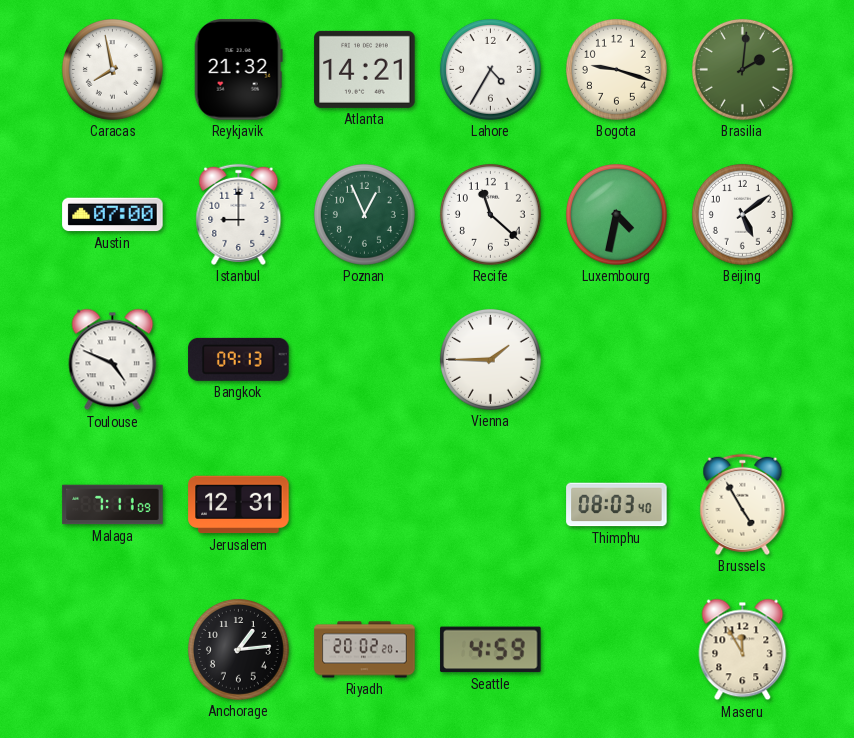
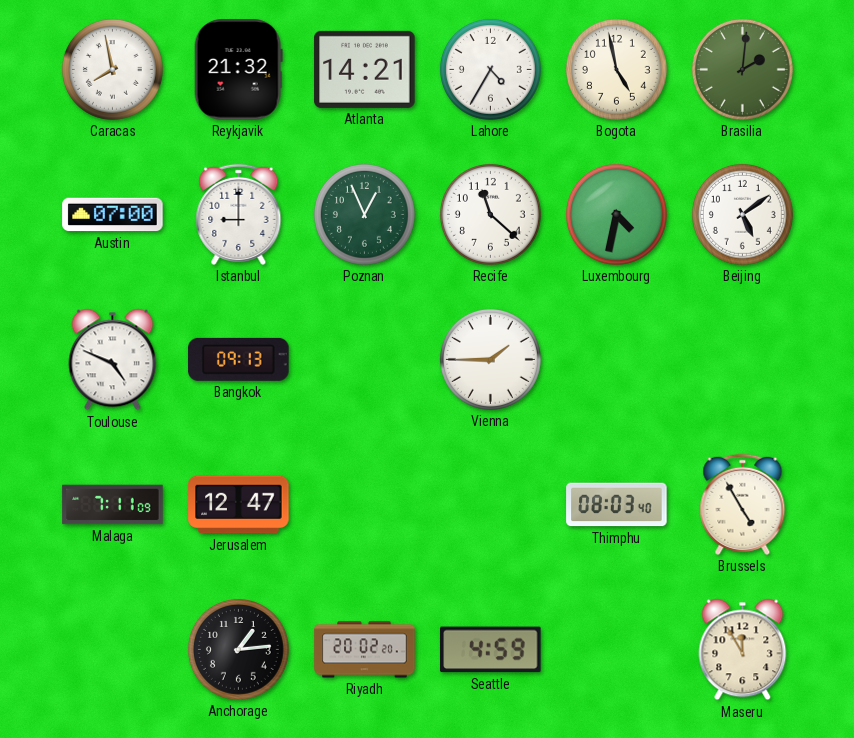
Bogota: 9:18 -> 4:58 (616, 69)
Jerusalem: 12:31 -> 12:47 (239, 505)
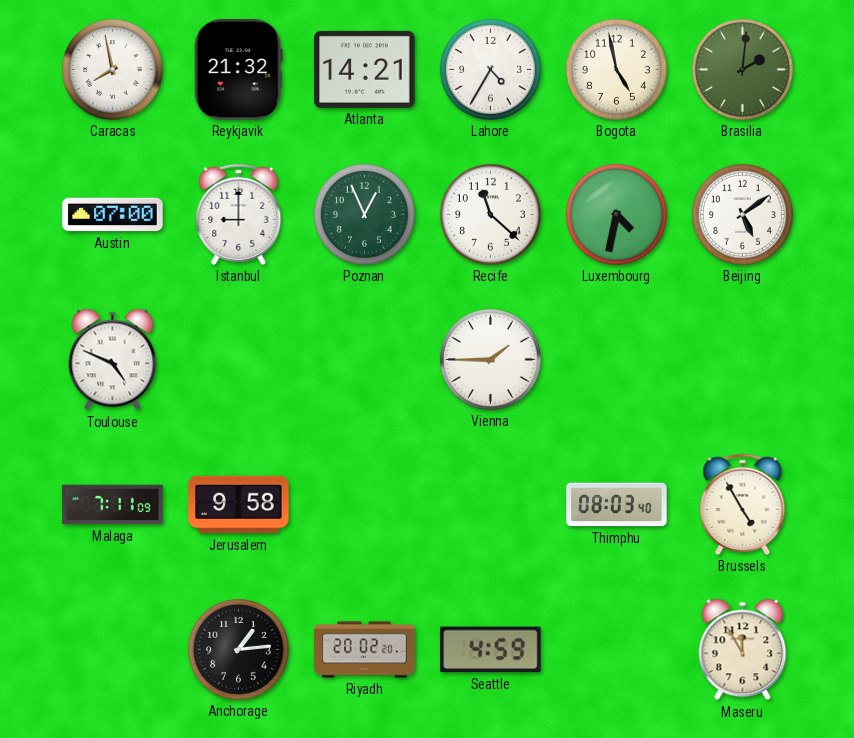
Bangkok: 09:13 -> none (239, 359)
Jerusalem: 12:47 -> 9:58 (239, 505)
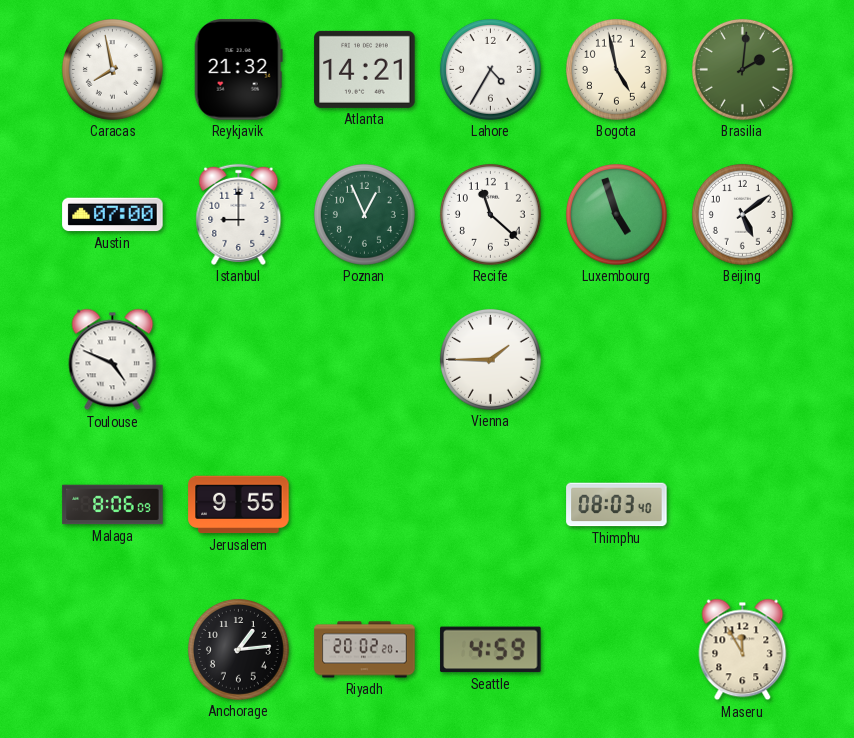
Luxembourg: 4:32 -> 4:57 (616, 214)
Malaga: 7:11 -> 8:06 (113, 505)
Jerusalem: 9:58 -> 9:55 (239, 505)
Brussels: 4:55 -> none (743, 504)
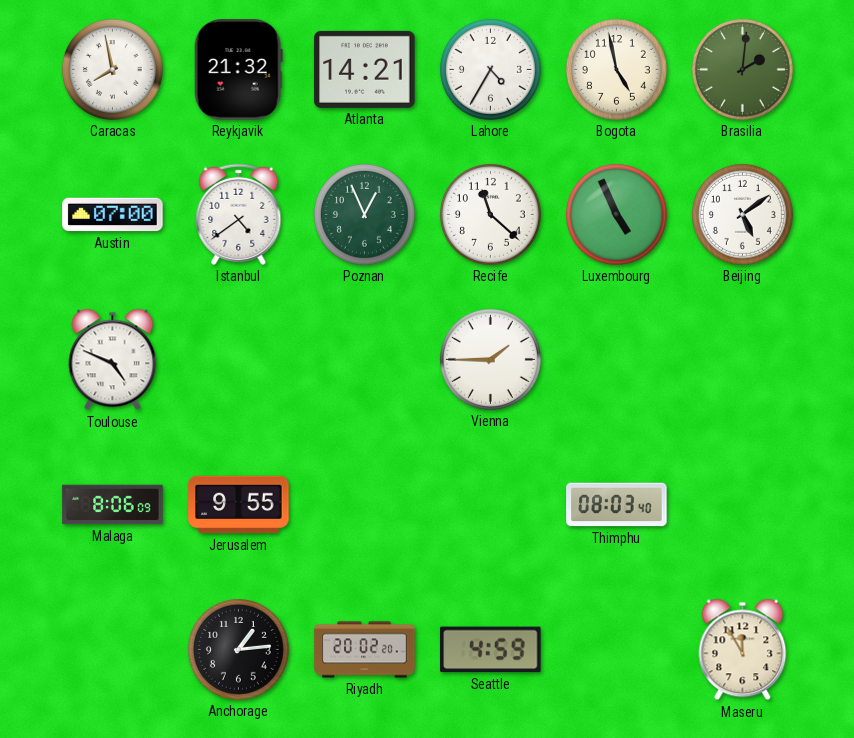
Istanbul: 9:00 -> 4:39 (239, 214)
Luxembourg: 4:57 -> 4:56 (616, 214)
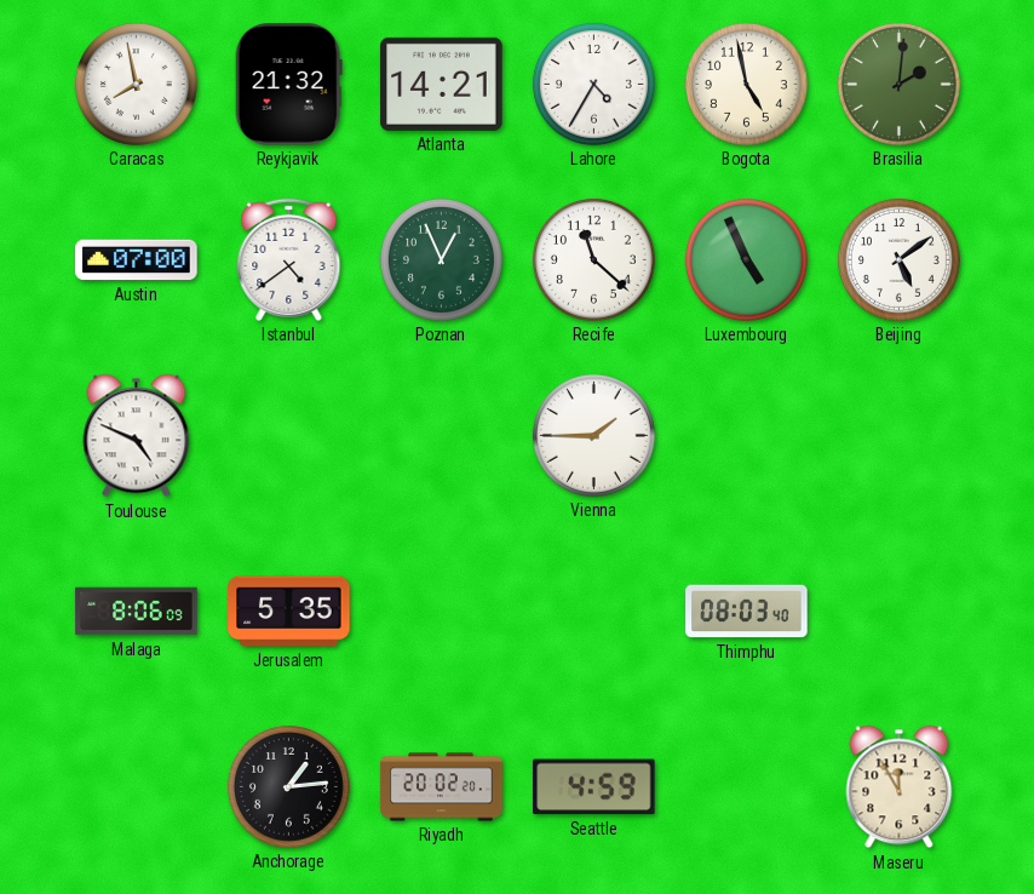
Jerusalem: 9:55 -> 5:35 (289, 612)
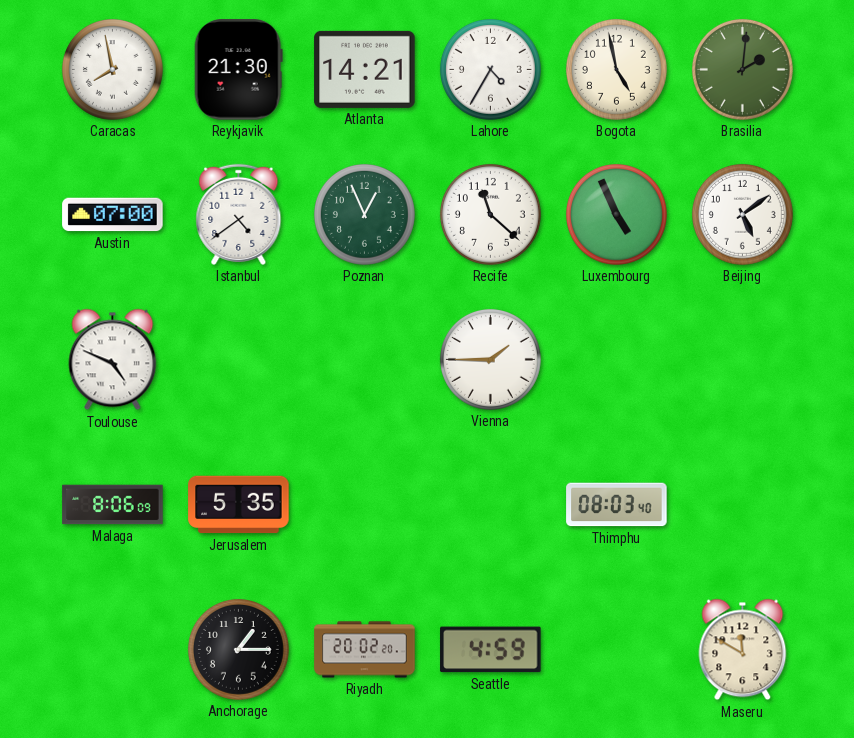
Reykjavik: 21:32 -> 21:30 (238, 70)
Anchorage: 1:14 -> 1:15 (238, 649)
Maseru: 11:55 -> 11:50 (743, 650)
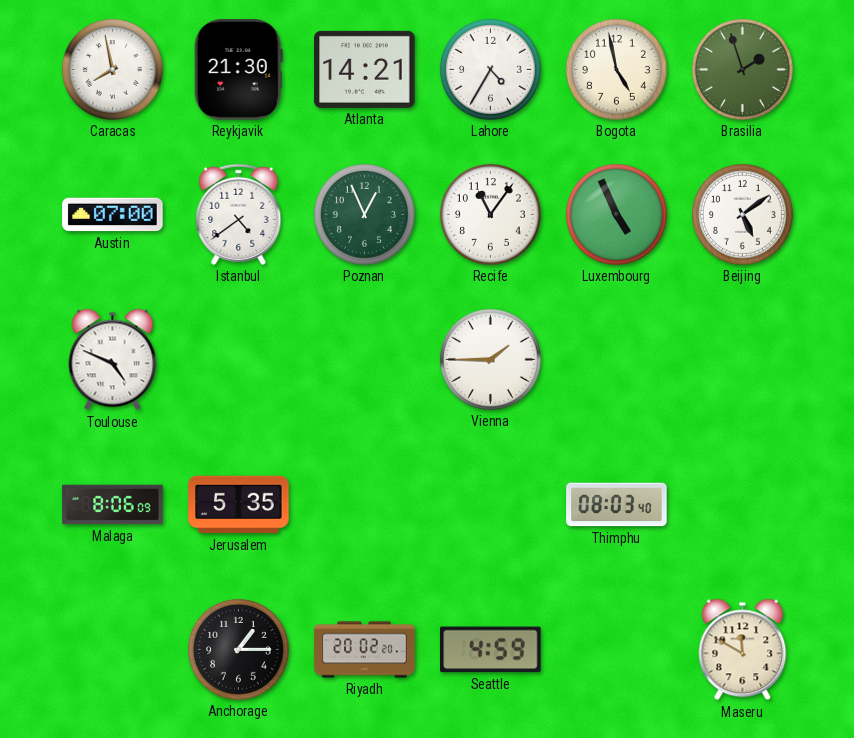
Brasilia: 2:01 -> 1:57 (742, 69)
Recife: 11:22 -> 11:06 (490, 214)
